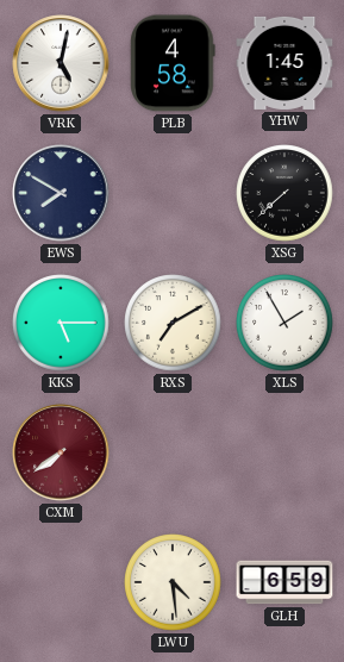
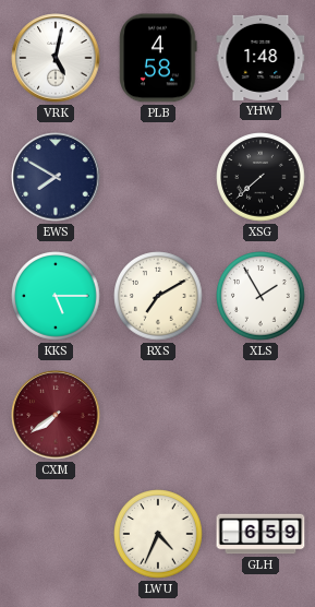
YHW: 1:45 -> 1:48 (261, 58)
LWU: 4:29 -> 4:34 (158, 534)
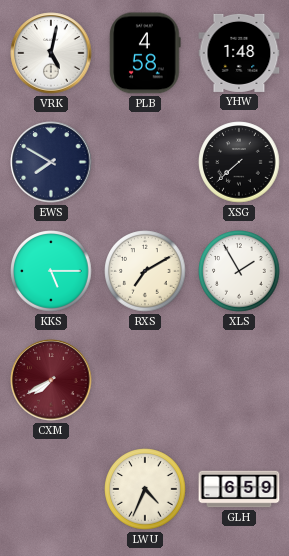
CXM: 7:39 -> 7:40 (51, 380)
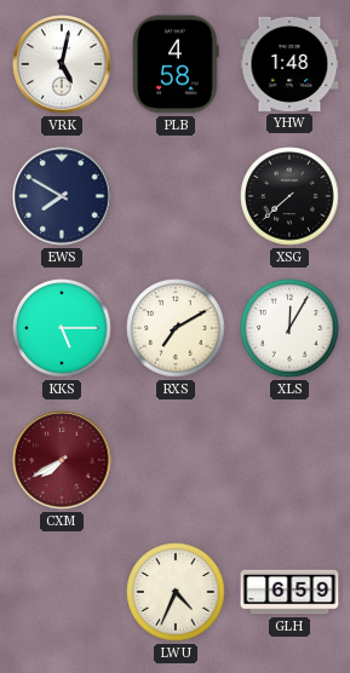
XLS: 1:55 -> 12:05 (289, 328)
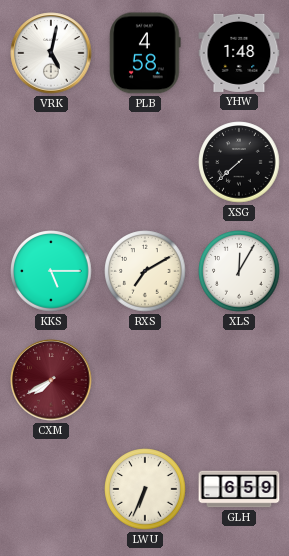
EWS: 7:50 -> none (62, 196)
LWU: 4:34 -> 6:34 (145, 489)
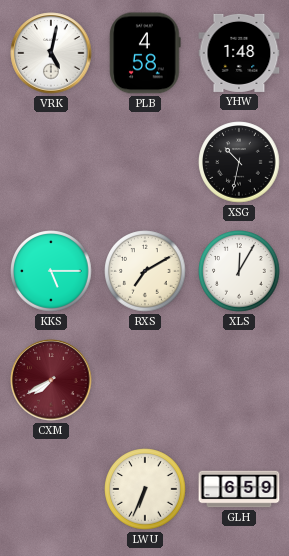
XSG: 7:38 -> 10:32 (239, 162)
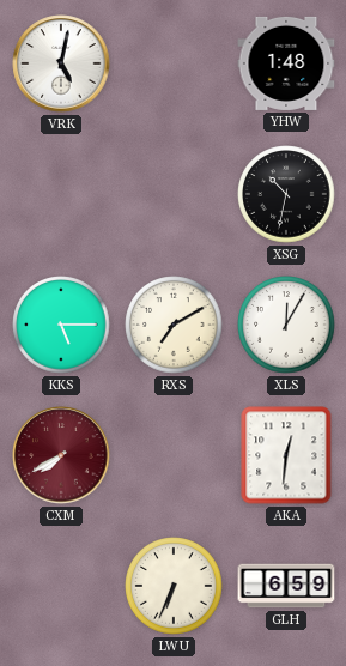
PLB: 4:58 -> none (145, 53)
AKA: none -> 12:31 (286, 455)
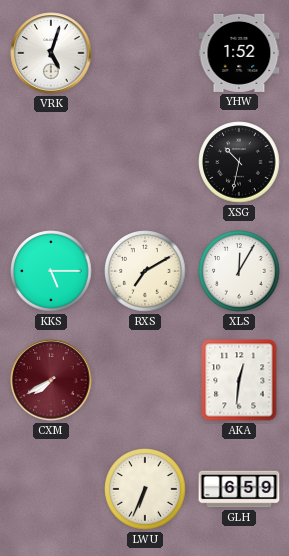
VRK: 5:02 -> 5:03 (51, 53)
YHW: 1:48 -> 1:52 (239, 53)
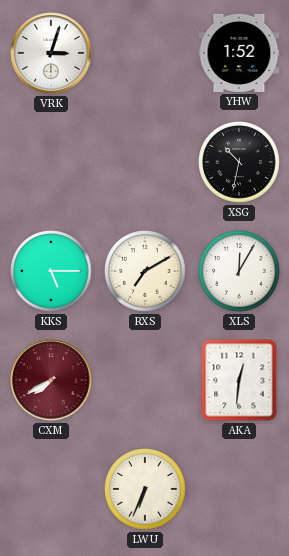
VRK: 5:03 -> 3:03 (51, 53)
GLH: 6:59 -> none (239, 489)
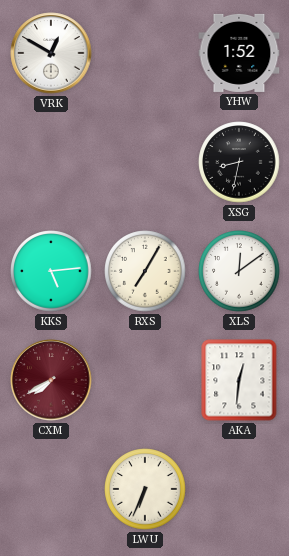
VRK: 3:03 -> 12:50 (51, 53)
XSG: 10:32 -> 8:32 (239, 162)
KKS: 5:15 -> 5:14 (51, 271)
RXS: 7:10 -> 7:05 (145, 271)
XLS: 12:05 -> 12:09 (239, 271)
